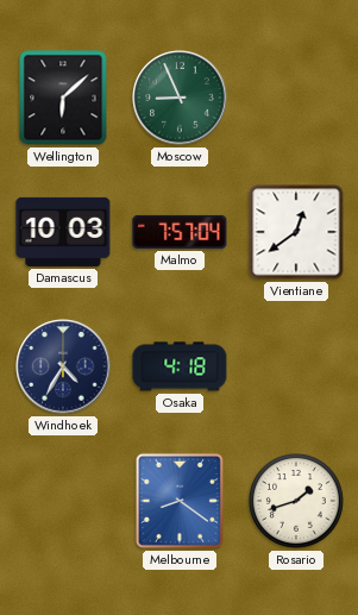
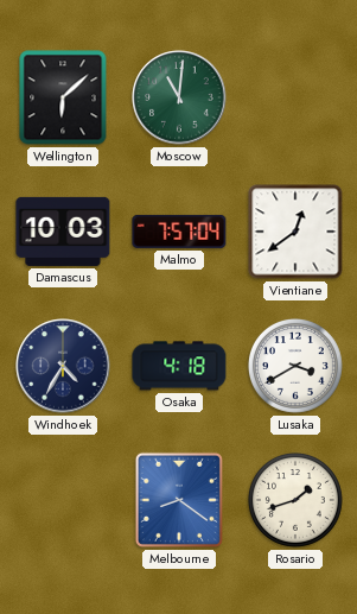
Moscow: 8:56 -> 11:01 (179, 97)
Lusaka: none -> 3:40 (295, 366)
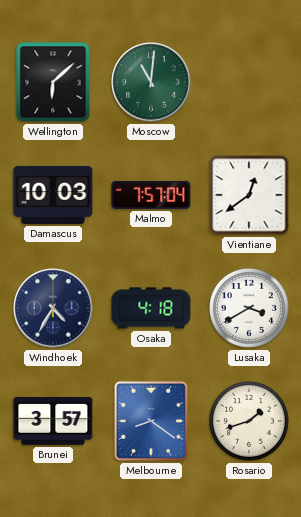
Brunei: none -> 3:57 (53, 421)
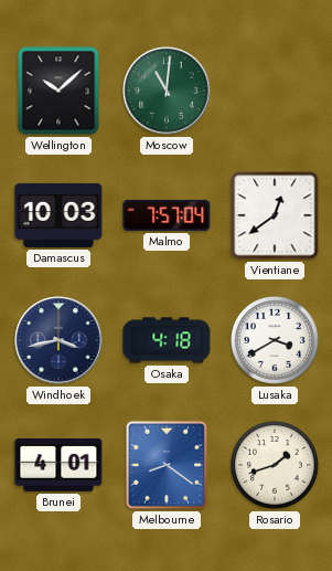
Wellington: 6:08 -> 10:08 (58, 91)
Windhoek: 4:35 -> 3:43 (58, 340)
Brunei: 3:57 -> 4:01 (58, 465)
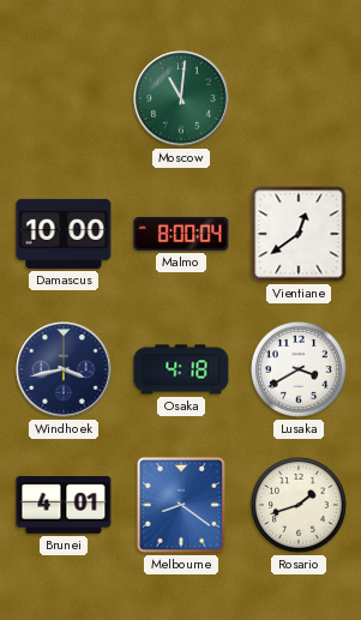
Wellington: 10:08 -> none (58, 91)
Damascus: 10:03 -> 10:00 (64, 234)
Malmo: 7:57 -> 8:00 (181, 234)
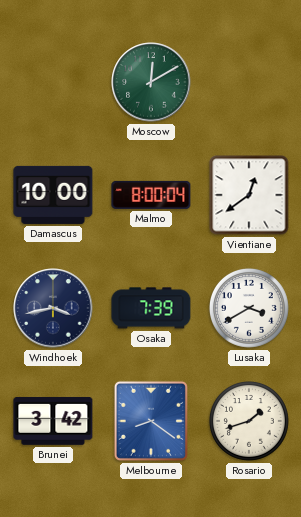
Moscow: 11:01 -> 12:10 (151, 82)
Osaka: 4:18 -> 7:39 (151, 308)
Brunei: 4:01 -> 3:42 (53, 421)
